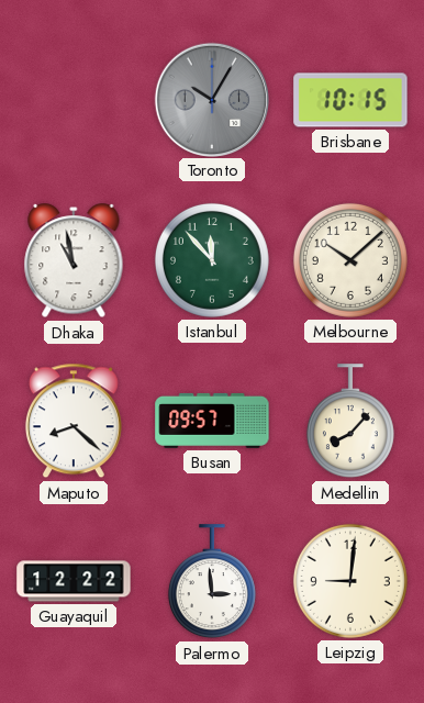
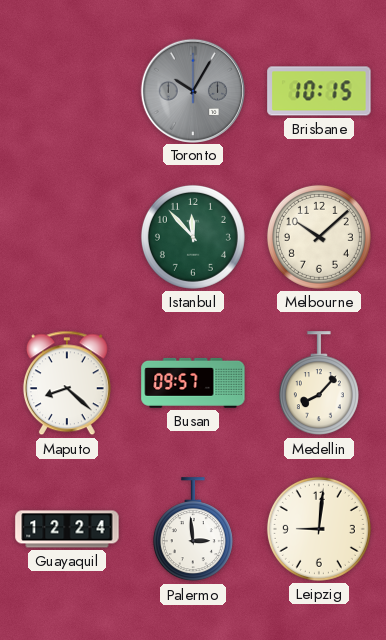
Dhaka: 10:58 -> none (74, 261)
Guayaquil: 12:22 -> 12:24 (67, 529)
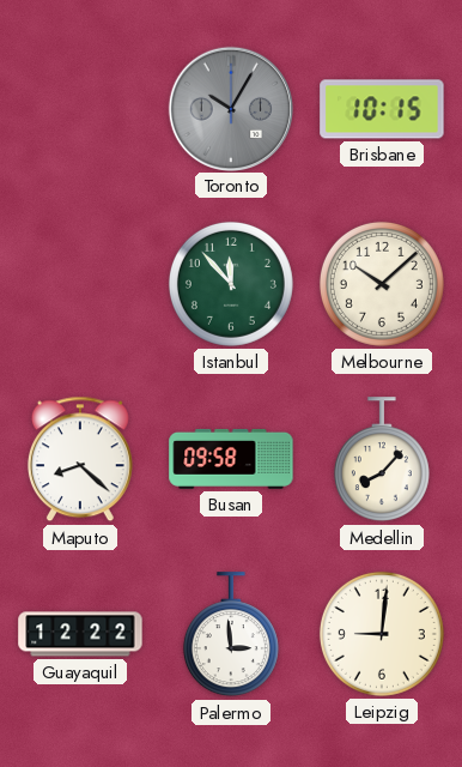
Busan: 09:57 -> 09:58 (231, 459)
Guayaquil: 12:24 -> 12:22 (80, 634)
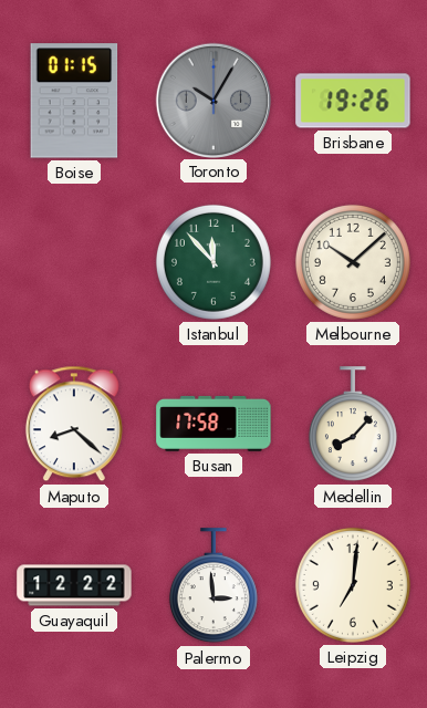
Boise: none -> 01:15 (74, 101)
Brisbane: 10:15 -> 19:26 (353, 101)
Busan: 09:58 -> 17:58 (213, 424)
Leipzig: 9:01 -> 7:01 (353, 585)
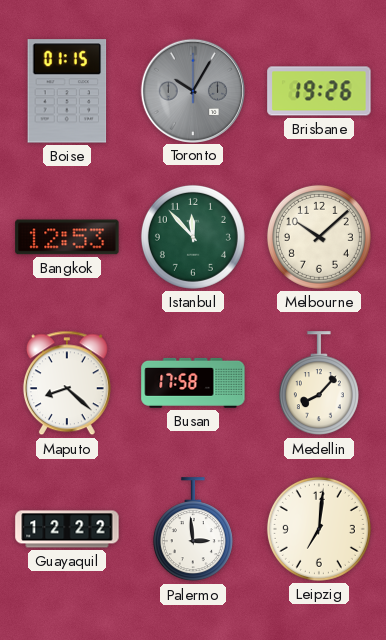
Bangkok: none -> 12:53 (67, 237)
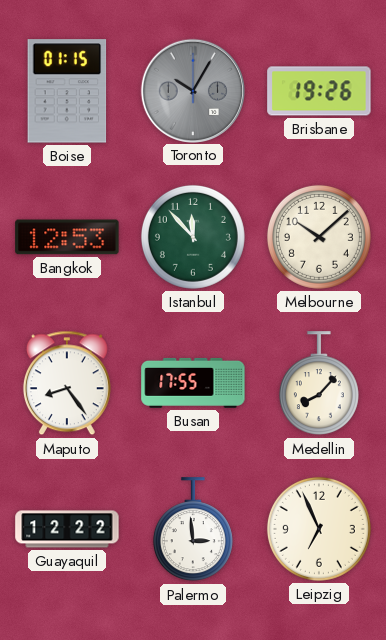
Maputo: 8:22 -> 8:24 (67, 383)
Busan: 17:58 -> 17:55 (193, 383)
Leipzig: 7:01 -> 6:56 (319, 529)
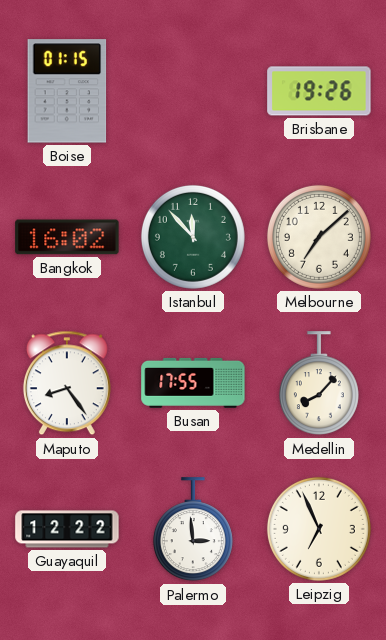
Toronto: 10:05 -> none (192, 90)
Bangkok: 12:53 -> 16:02 (67, 237)
Melbourne: 10:08 -> 7:08 (319, 237)
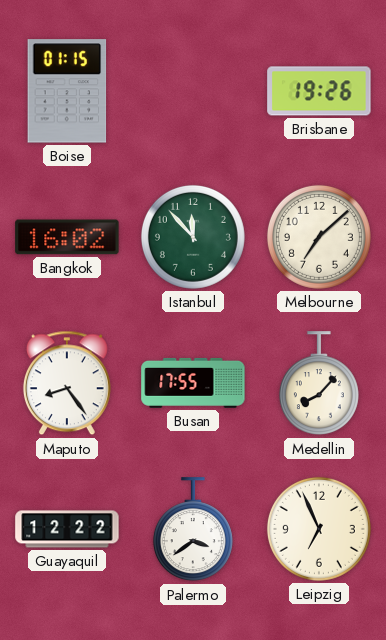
Palermo: 2:59 -> 3:39 (193, 530)
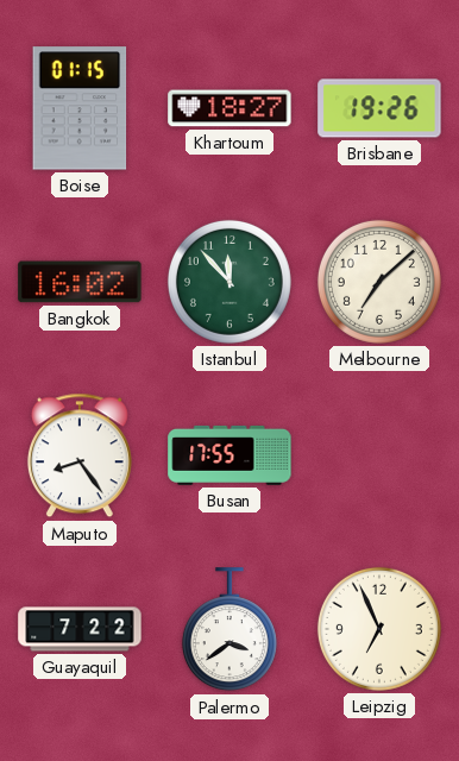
Khartoum: none -> 18:27 (229, 108)
Medellin: 8:07 -> none (319, 384)
Guayaquil: 12:22 -> 7:22 (80, 629)
